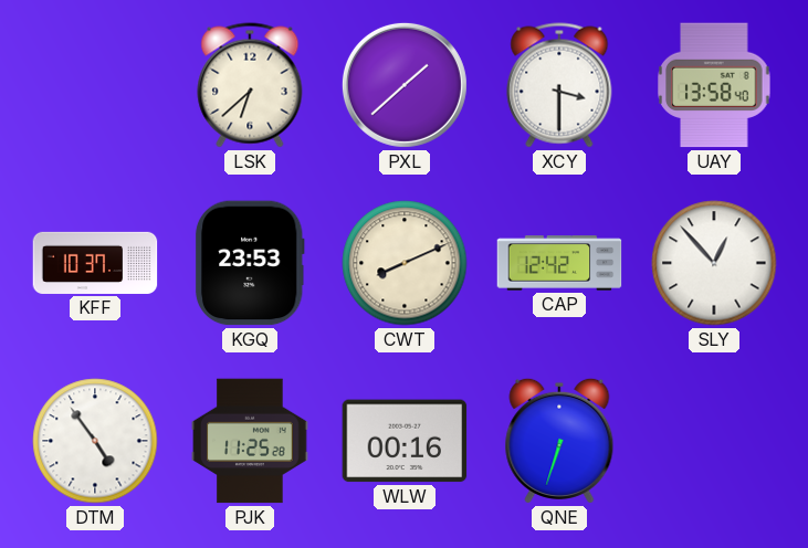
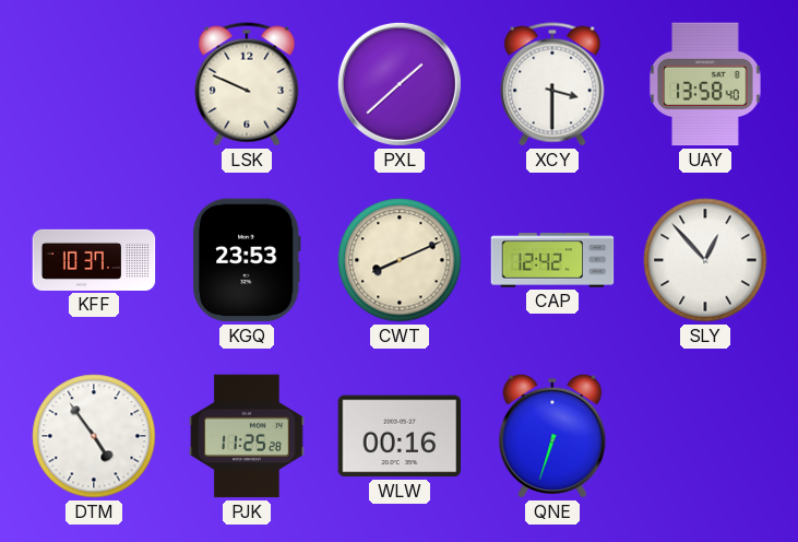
LSK: 6:38 -> 9:49 (247, 84)
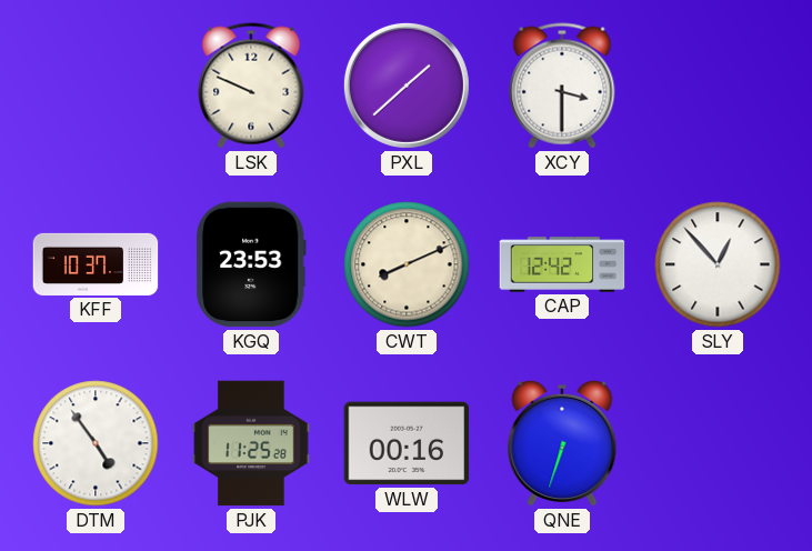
UAY: 13:58 -> none (705, 84)
